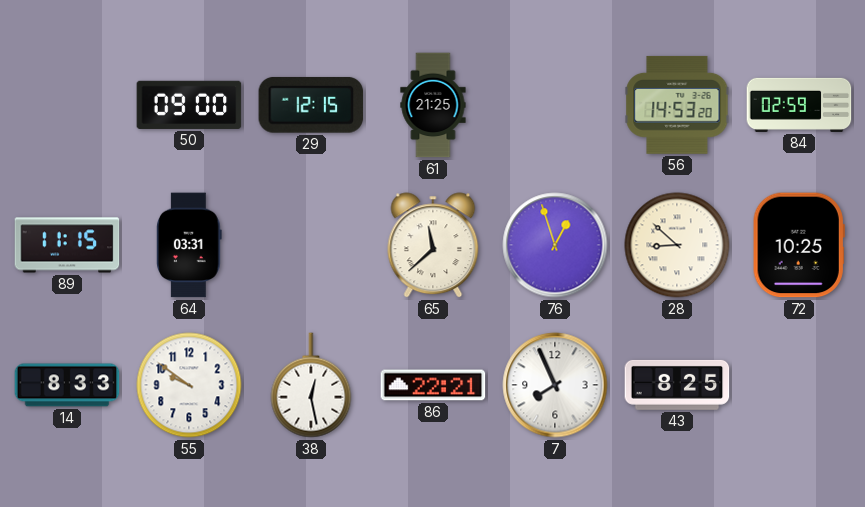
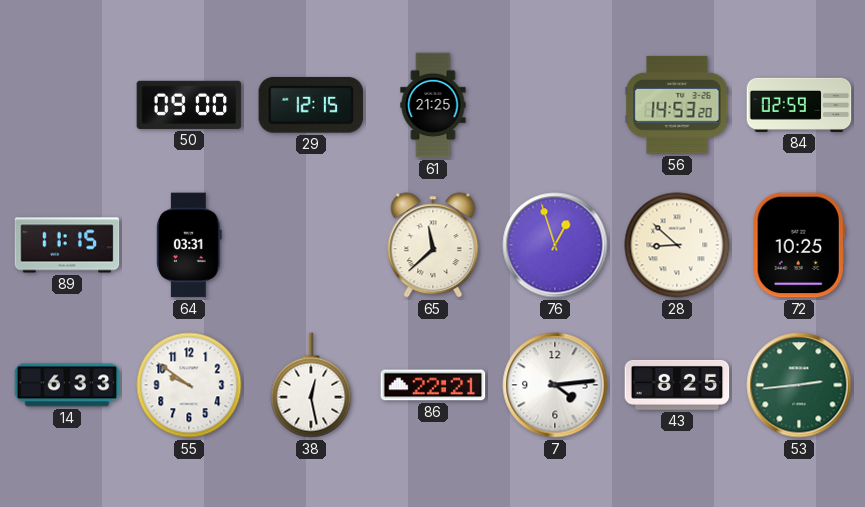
14: 8:33 -> 6:33 (67, 385)
7: 7:56 -> 4:14 (555, 385)
53: none -> 2:44 (799, 385)
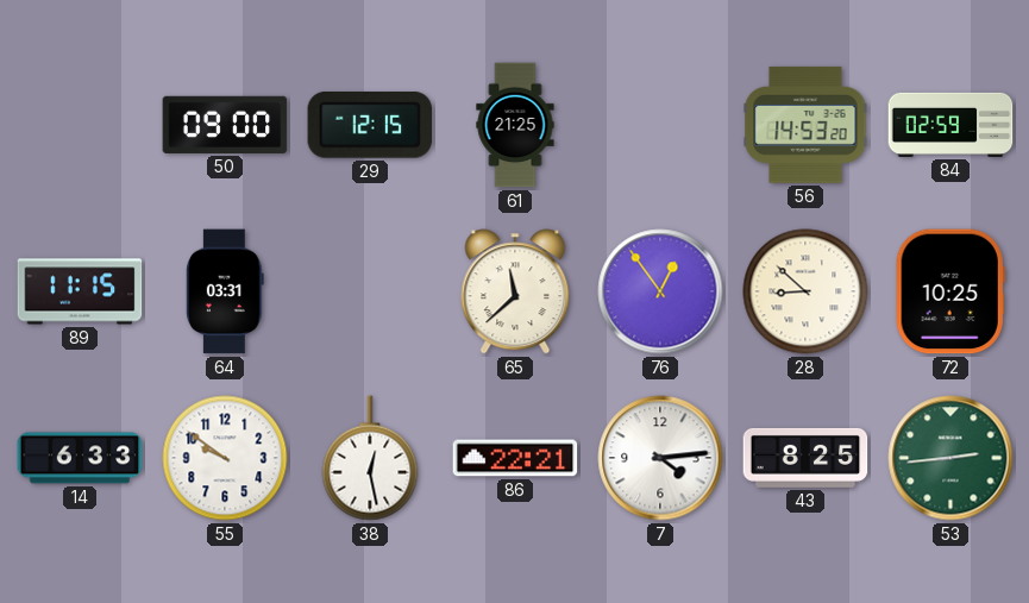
76: 12:57 -> 12:54 (660, 291)
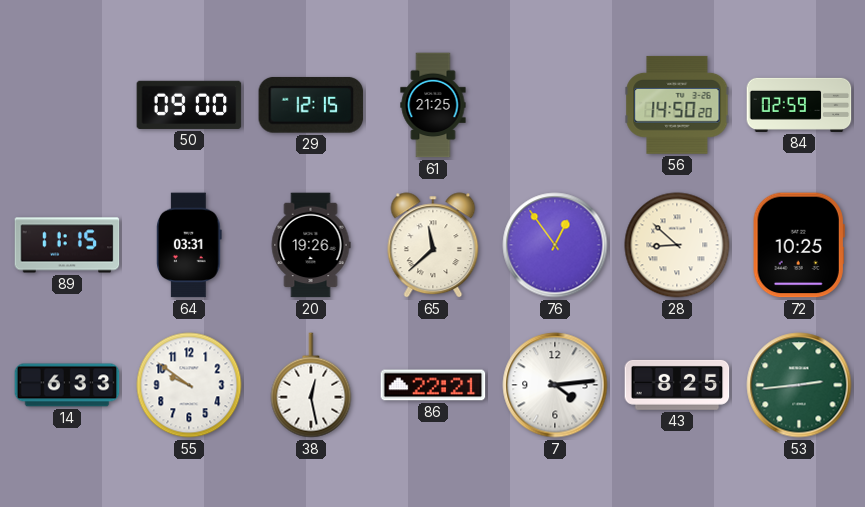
56: 14:53 -> 14:50 (677, 105)
20: none -> 19:26 (311, 245)
